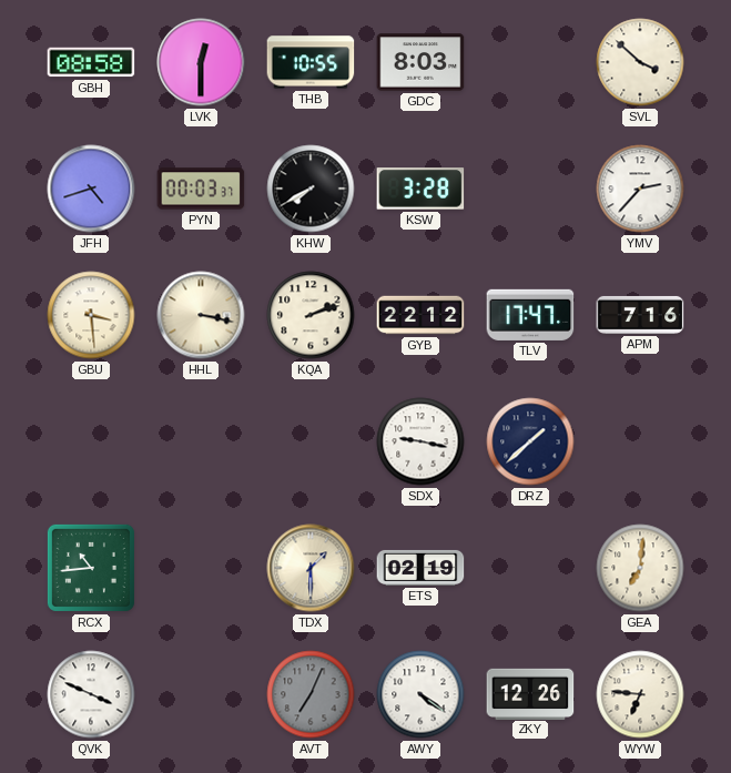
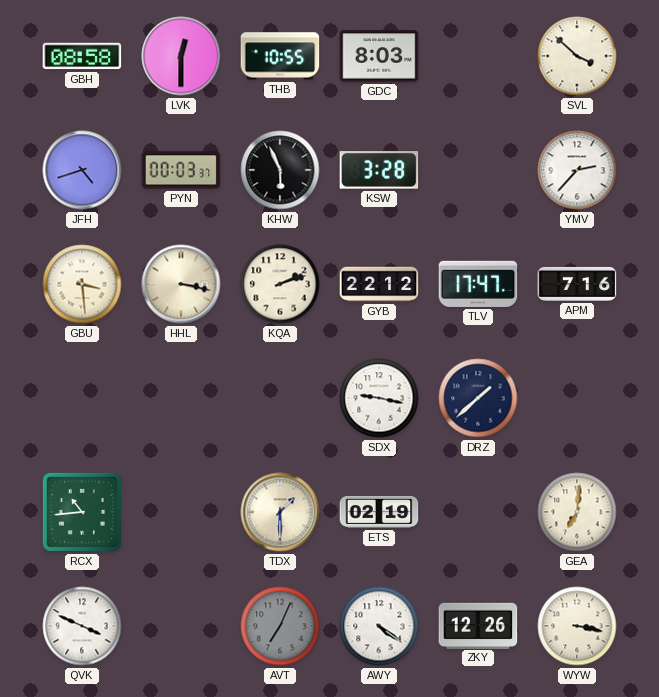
KHW: 7:40 -> 5:56 (280, 170)
WYW: 6:46 -> 3:17 (577, 626)
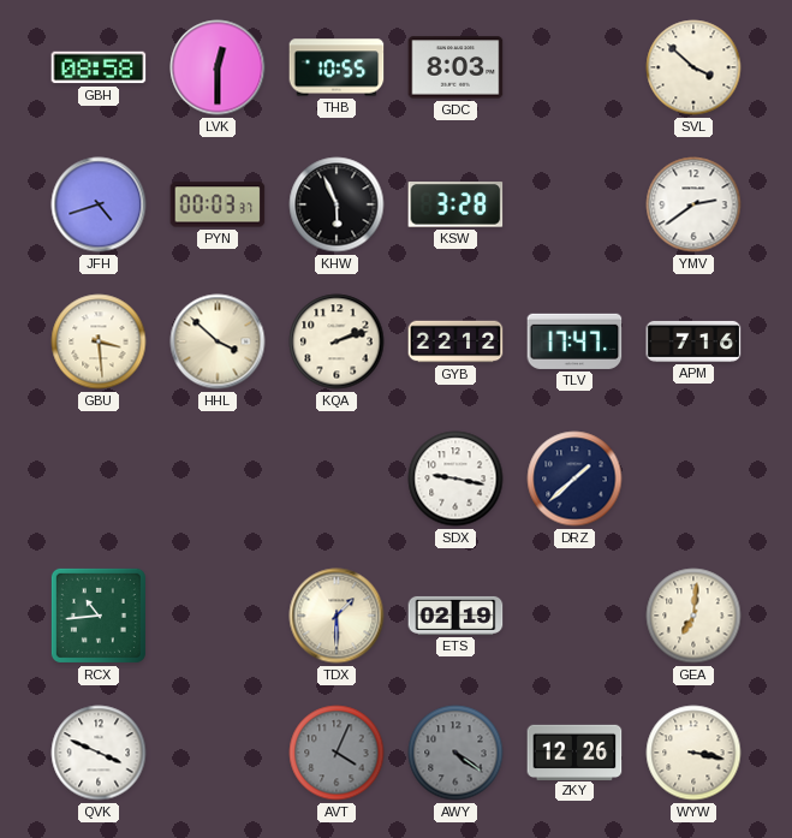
YMV: 2:37 -> 2:39 (693, 204)
HHL: 3:17 -> 3:52 (218, 341)
AVT: 7:04 -> 4:04 (337, 753)
AWY dial: white -> grey (455, 753)
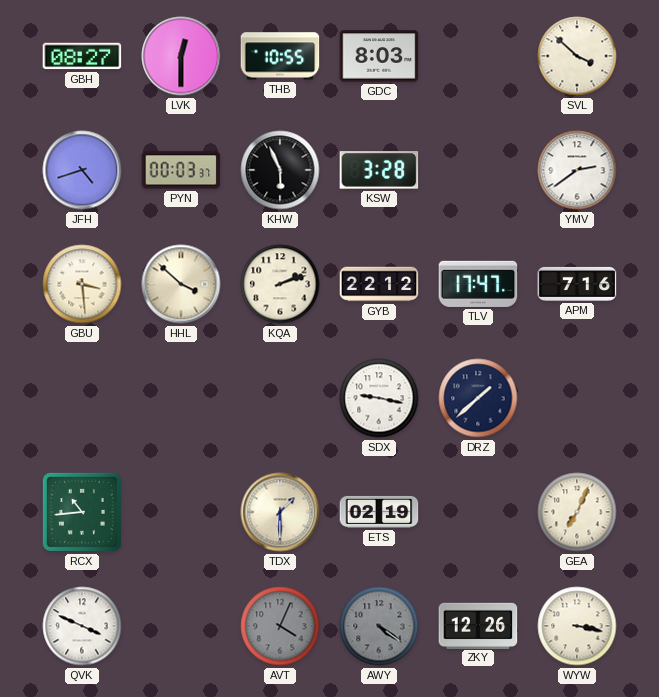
GBH: 08:58 -> 08:27 (82, 56)
GEA: 7:01 -> 7:04 (577, 512)
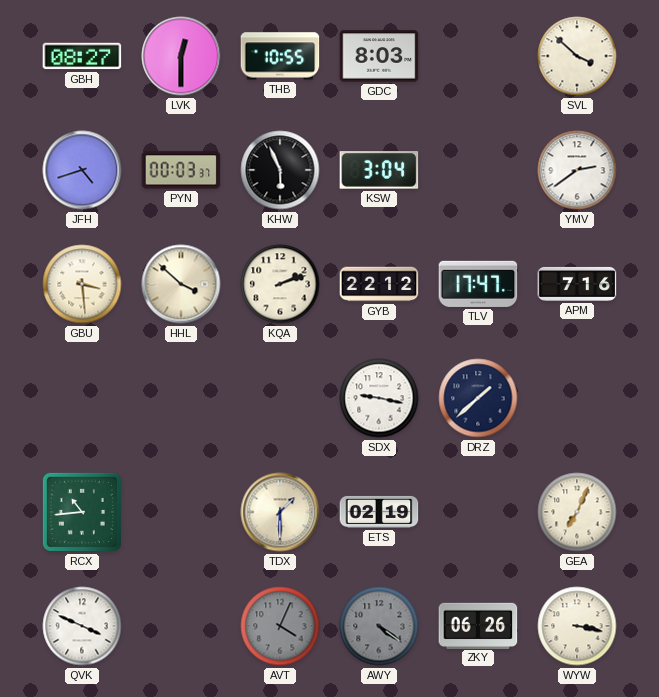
KSW: 3:28 -> 3:04 (379, 170)
ZKY: 12:26 -> 06:26 (478, 625)
